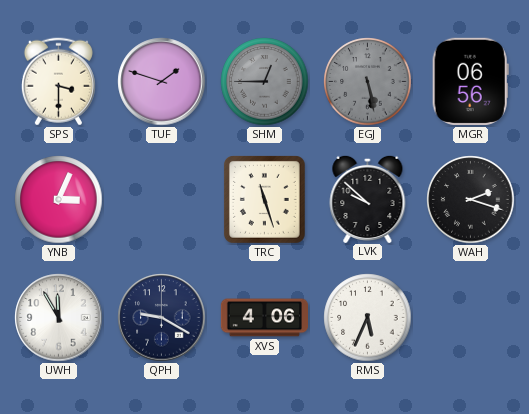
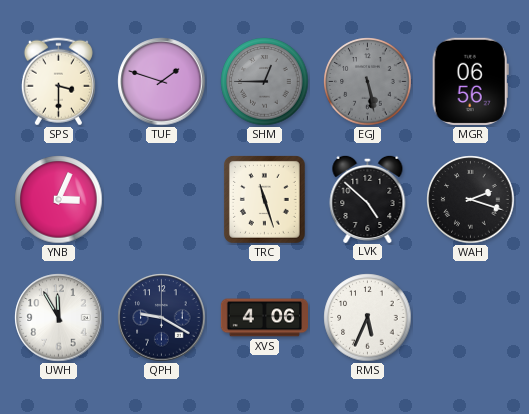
LVK: 9:52 -> 4:52 (368, 198)
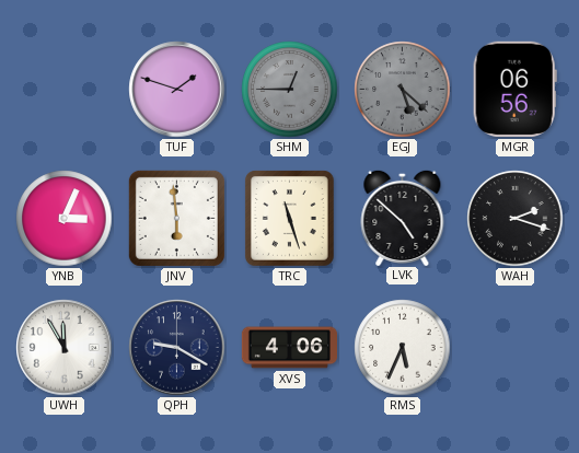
SPS: 3:30 -> none (58, 82)
EGJ: 5:28 -> 5:22 (403, 90)
JNV: none -> 5:59 (176, 218)
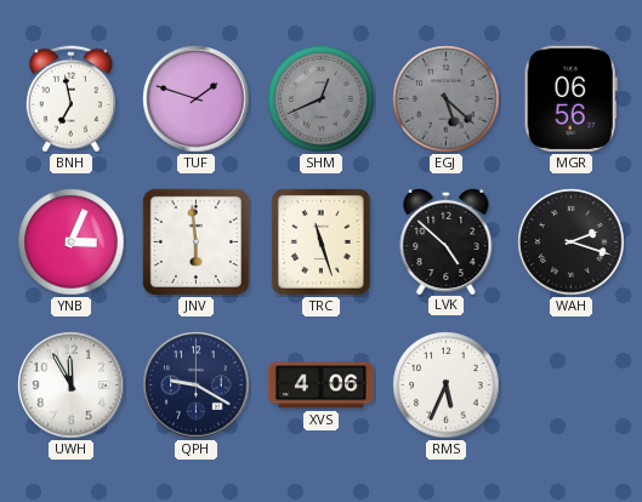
BNH: none -> 6:58 (70, 99)
SHM: 12:45 -> 12:41 (322, 99)
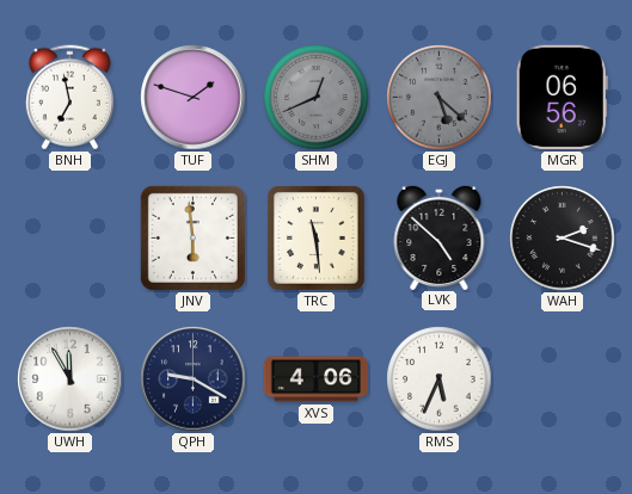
YNB: 3:04 -> none (72, 243)
TRC: 11:27 -> 11:29 (315, 239)
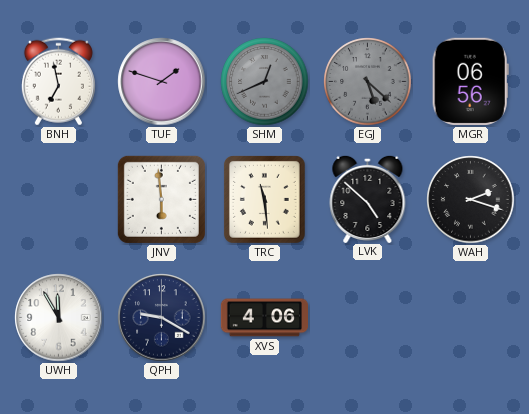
RMS: 5:34 -> none (440, 379)
